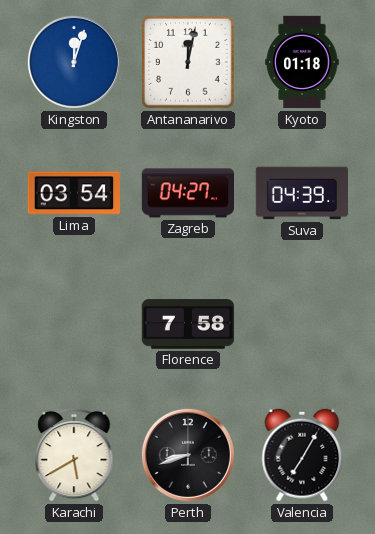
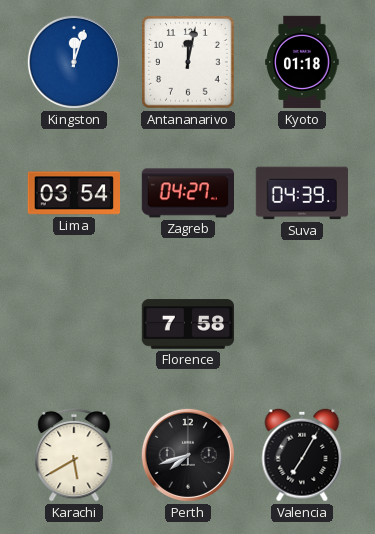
Perth: 8:42 -> 7:42 (188, 455)
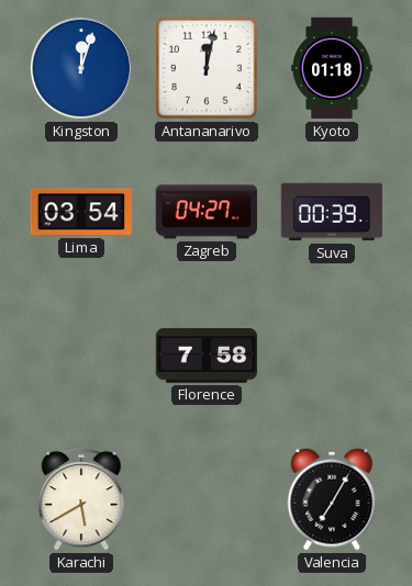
Suva: 04:39 -> 00:39 (331, 212)
Perth: 7:42 -> none (188, 455)
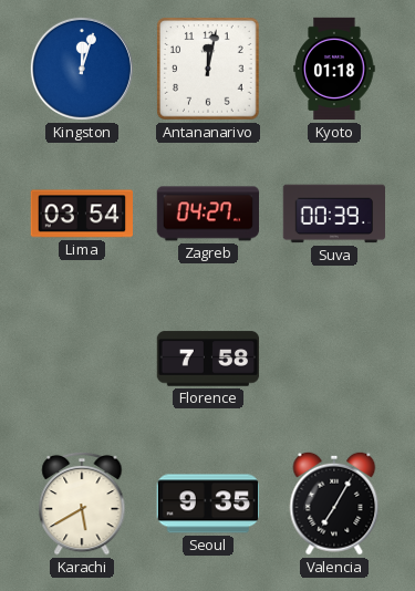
Seoul: none -> 9:35 (207, 504)
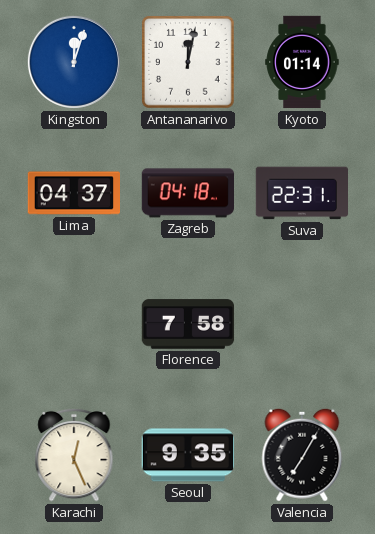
Kyoto: 01:18 -> 01:14 (302, 62)
Lima: 03:54 -> 04:37 (73, 193)
Zagreb: 04:27 -> 04:18 (187, 193)
Suva: 00:39 -> 22:31 (301, 193)
Karachi: 5:40 -> 12:26 (74, 455)
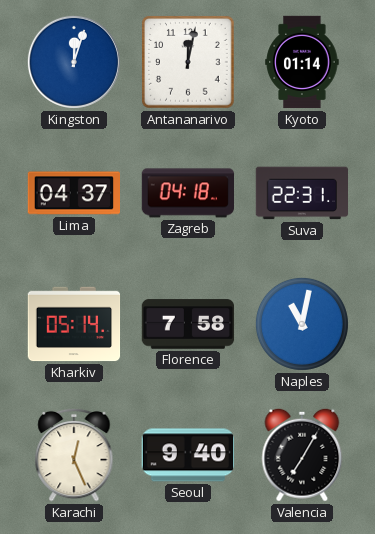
Kharkiv: none -> 05:14 (74, 324)
Naples: none -> 11:02 (302, 324)
Seoul: 9:35 -> 9:40 (187, 455)
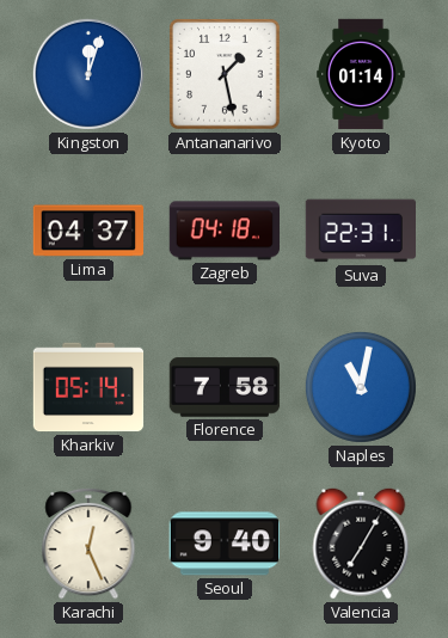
Antananarivo: 12:02 -> 1:28 (225, 74)
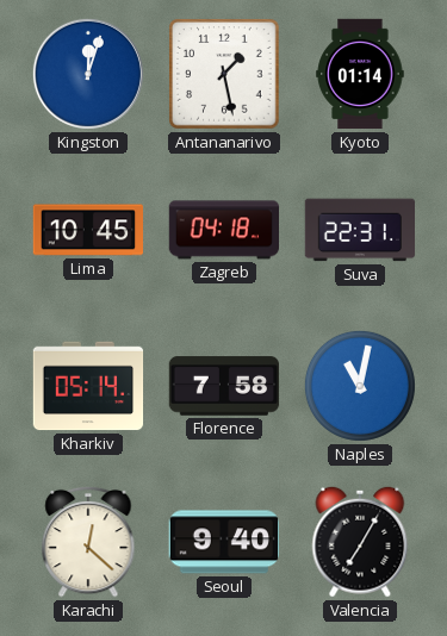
Lima: 04:37 -> 10:45 (87, 230)
Karachi: 12:26 -> 12:22 (88, 542)
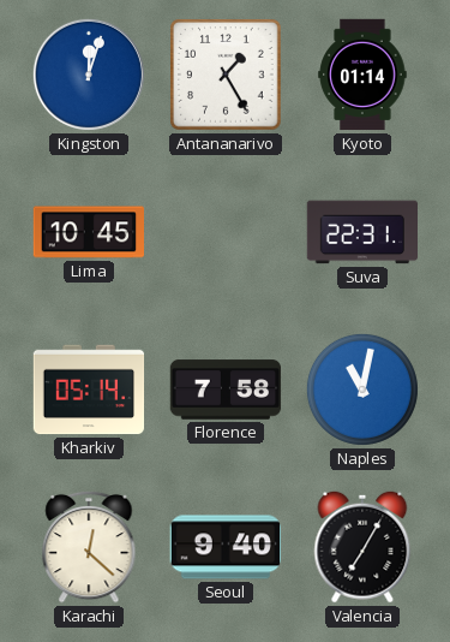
Antananarivo: 1:28 -> 1:25 (226, 75)
Zagreb: 04:18 -> none (223, 230)
